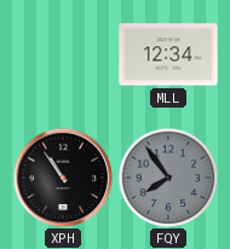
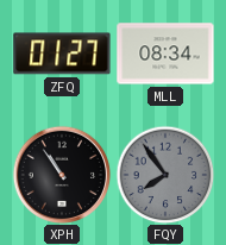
ZFQ: none -> 01:27 (62, 54)
MLL: 12:34 -> 08:34 (165, 54)
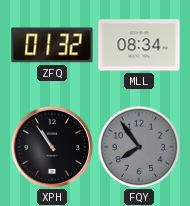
ZFQ: 01:27 -> 01:32 (52, 45)
